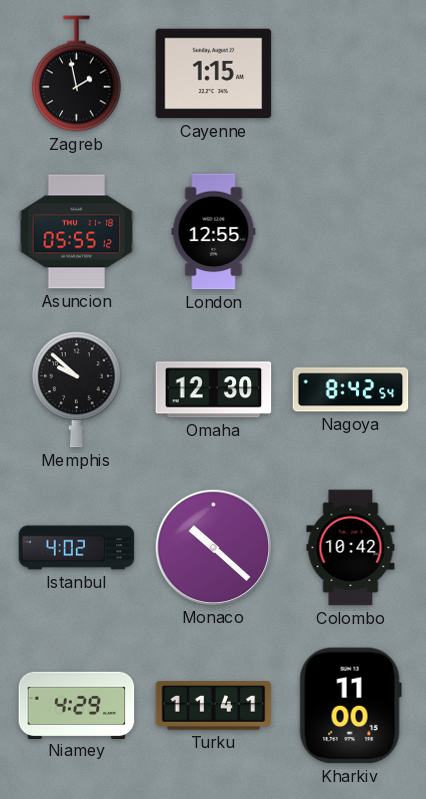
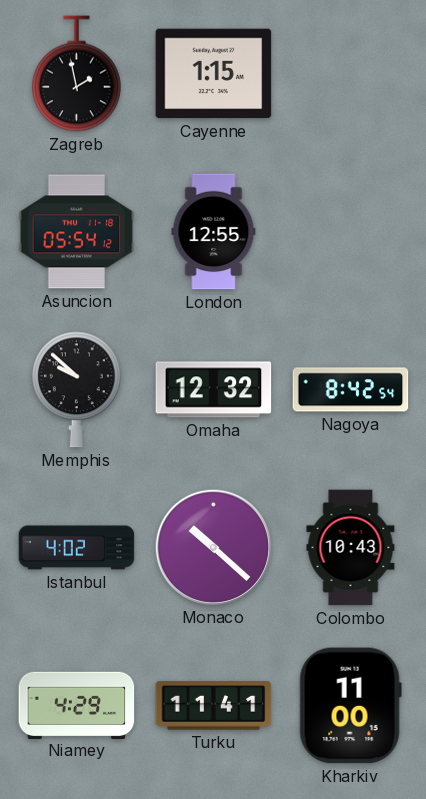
Asuncion: 05:55 -> 05:54 (77, 232)
Omaha: 12:30 -> 12:32 (214, 390)
Colombo: 10:42 -> 10:43 (351, 548)
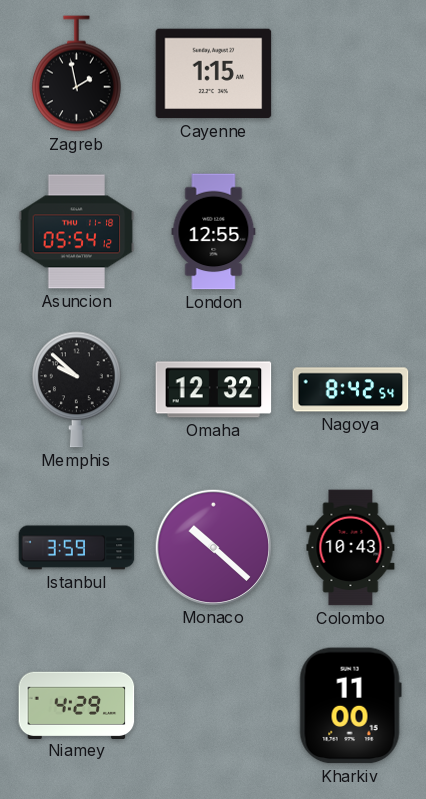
Istanbul: 4:02 -> 3:59 (77, 548)
Turku: 11:41 -> none (214, 706)
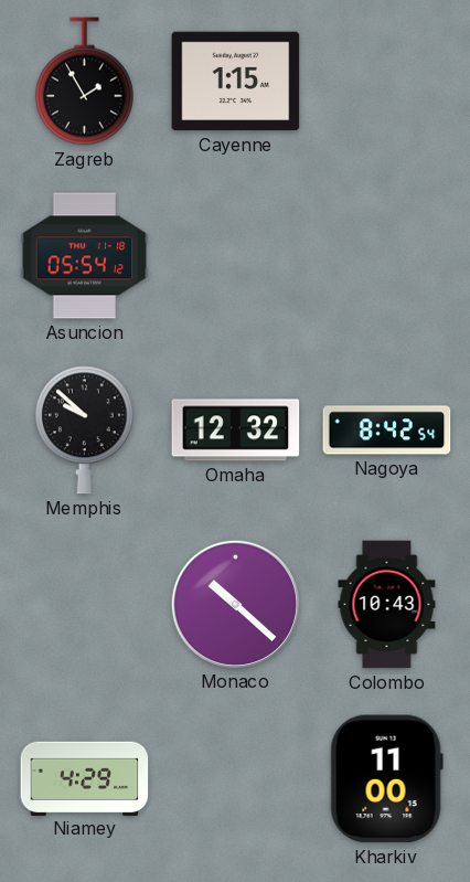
Zagreb: 1:58 -> 1:55 (85, 82)
London: 12:55 -> none (214, 232)
Istanbul: 3:59 -> none (77, 548)
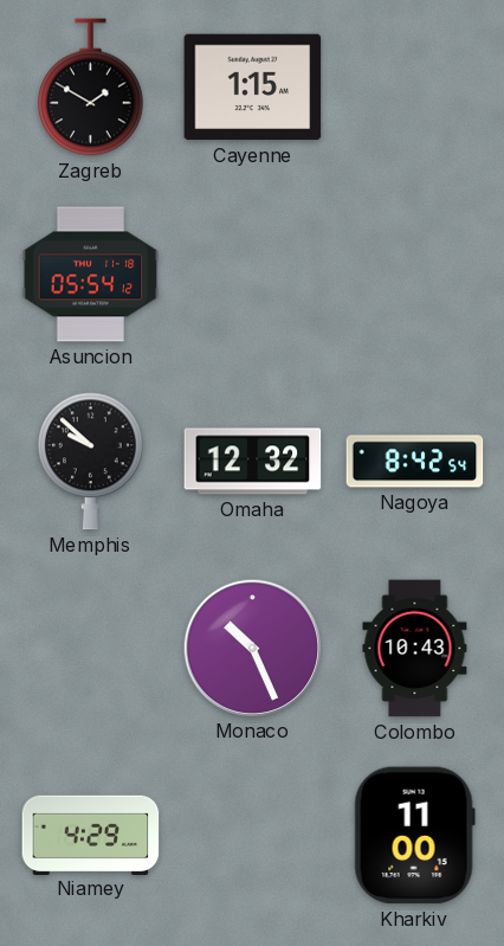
Zagreb: 1:55 -> 1:50 (91, 88)
Monaco: 10:22 -> 10:26 (252, 648)
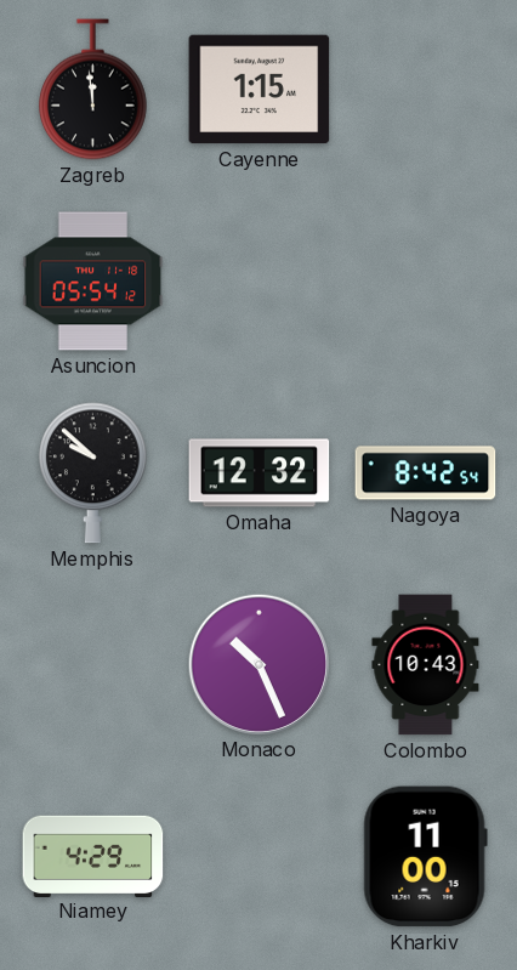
Zagreb: 1:50 -> 11:59 (93, 90)
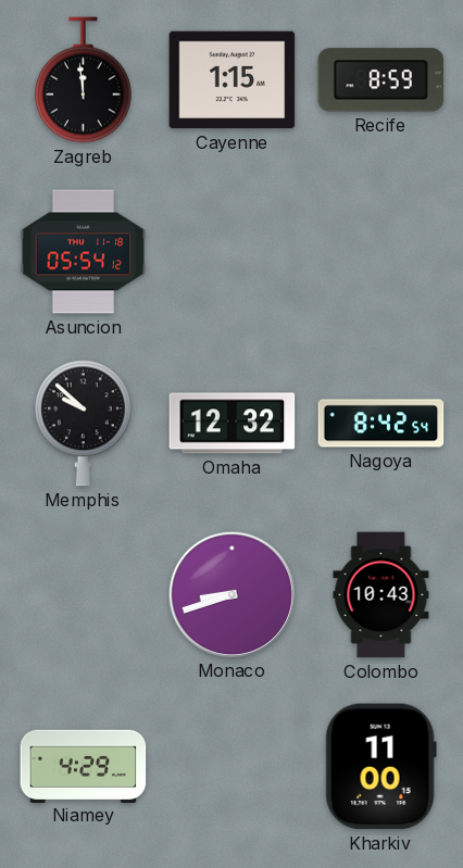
Recife: none -> 8:59 (381, 80)
Monaco: 10:26 -> 8:42 (231, 594)
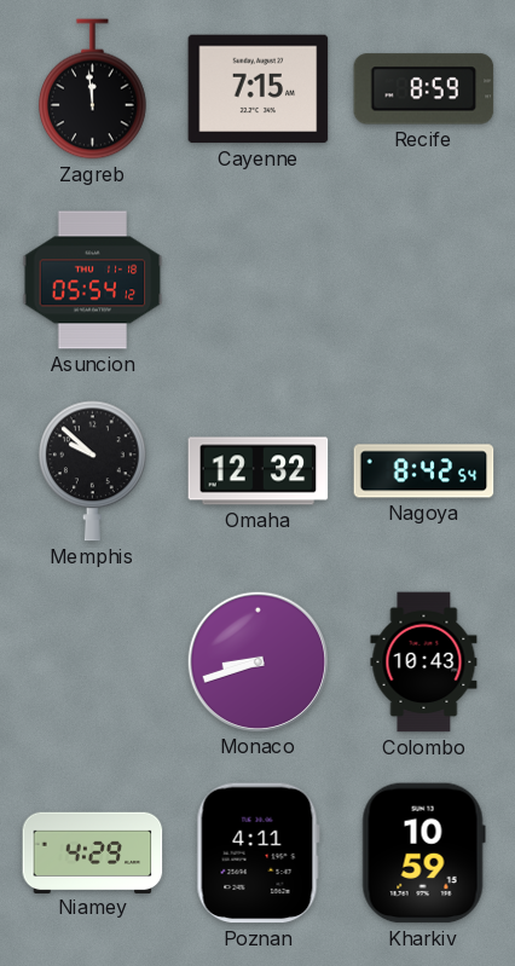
Cayenne: 1:15 -> 7:15 (259, 89)
Poznan: none -> 4:11 (257, 854)
Kharkiv: 11:00 -> 10:59 (423, 854)
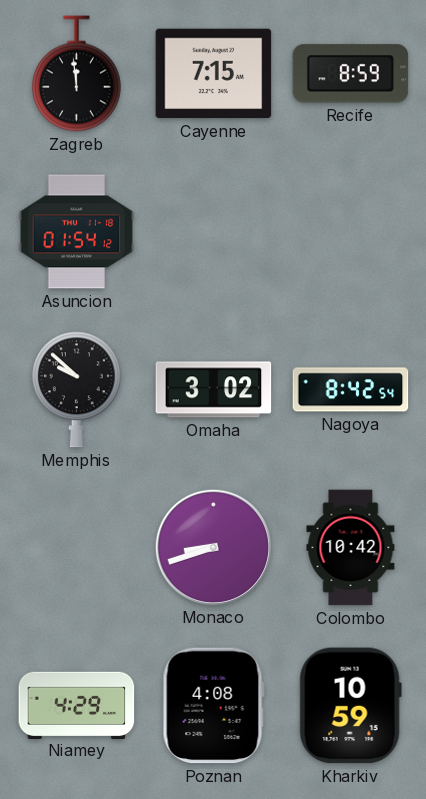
Asuncion: 05:54 -> 01:54 (77, 232)
Omaha: 12:32 -> 3:02 (214, 390)
Colombo: 10:43 -> 10:42 (351, 548)
Poznan: 4:11 -> 4:08 (213, 706)
